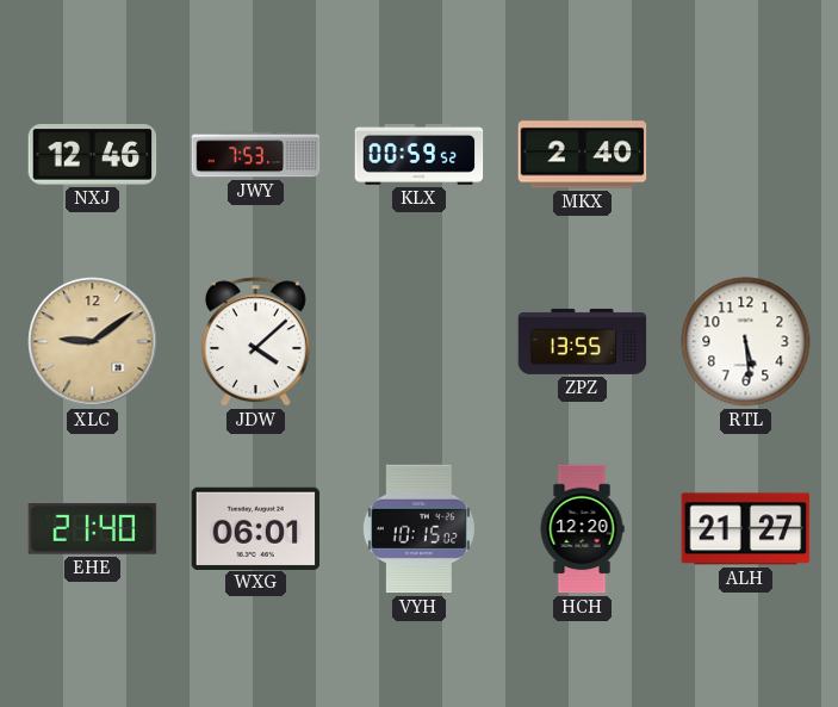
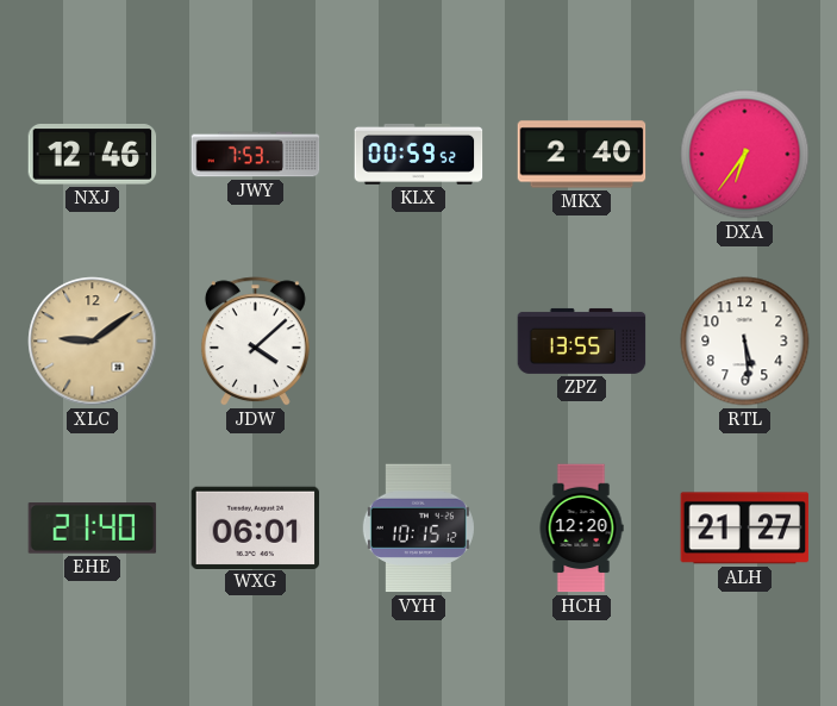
DXA: none -> 6:36 (745, 155)
VYH: 10:15:02 -> 10:15:12 (418, 529)
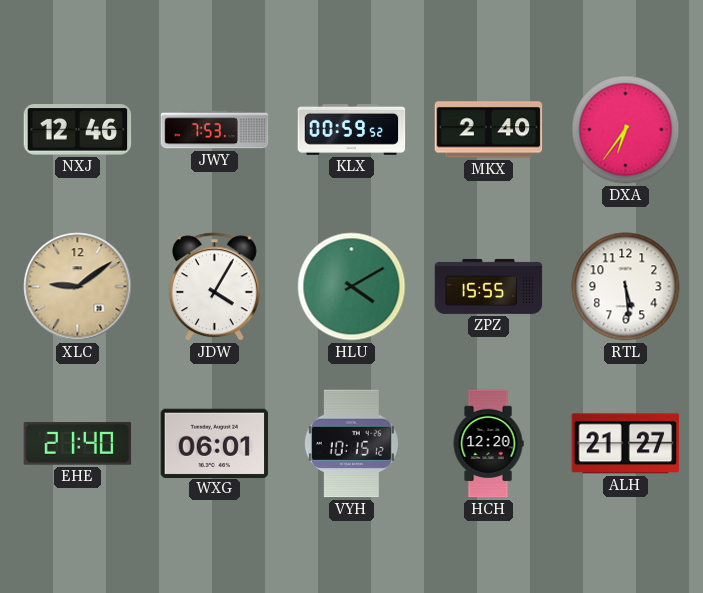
JDW: 4:08 -> 4:05 (214, 287)
HLU: none -> 4:10 (352, 287)
ZPZ: 13:55 -> 15:55 (489, 286)
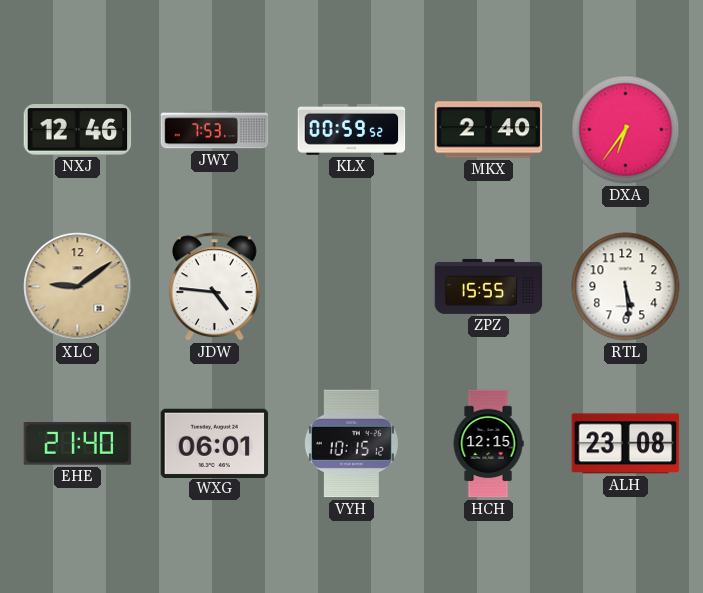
JDW: 4:05 -> 4:46 (214, 287)
HLU: 4:10 -> none (352, 287)
HCH: 12:20 -> 12:15 (488, 444)
ALH: 21:27 -> 23:08 (626, 444)
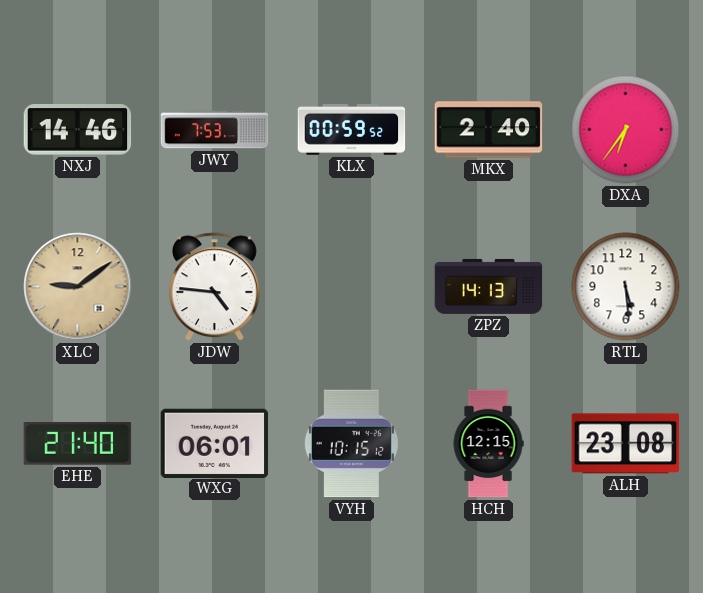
NXJ: 12:46 -> 14:46 (78, 130)
ZPZ: 15:55 -> 14:13 (489, 286)
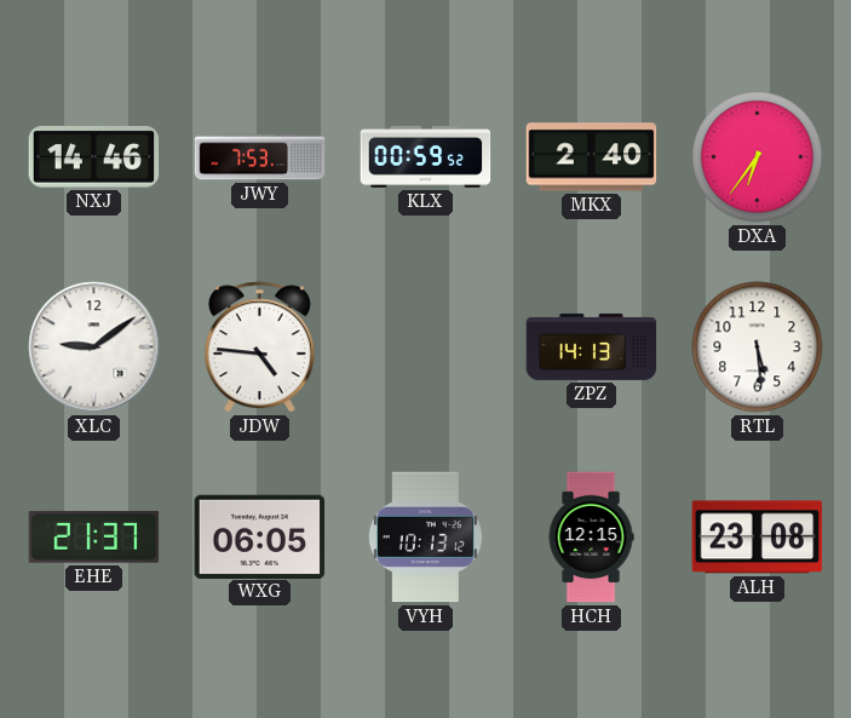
XLC dial: champagne -> white (94, 347)
EHE: 21:40 -> 21:37 (94, 538)
WXG: 06:01 -> 06:05 (260, 536)
VYH: 10:15 -> 10:13 (425, 538)
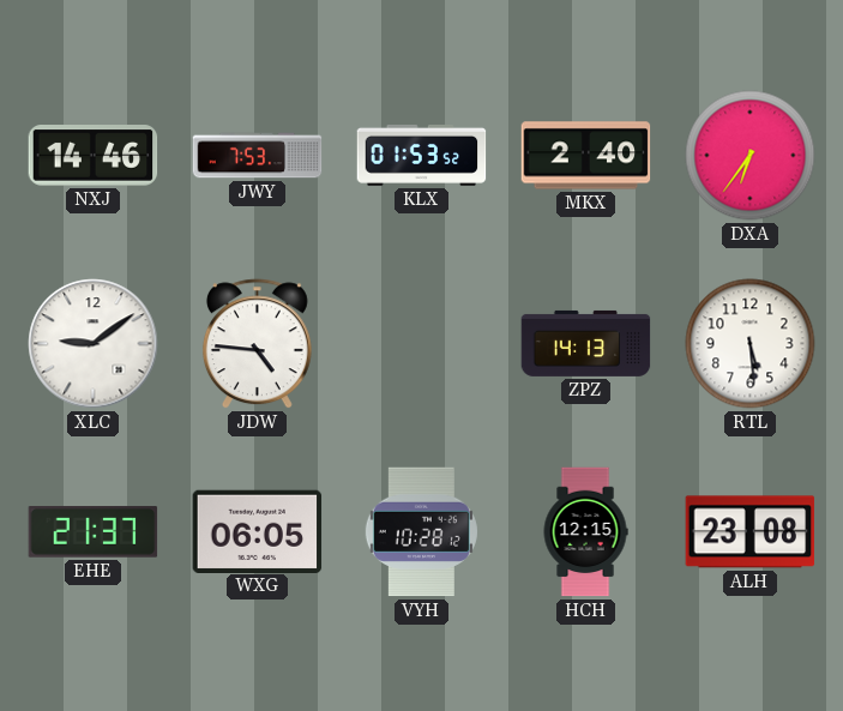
KLX: 00:59 -> 01:53 (422, 155)
VYH: 10:13 -> 10:28 (421, 532)
